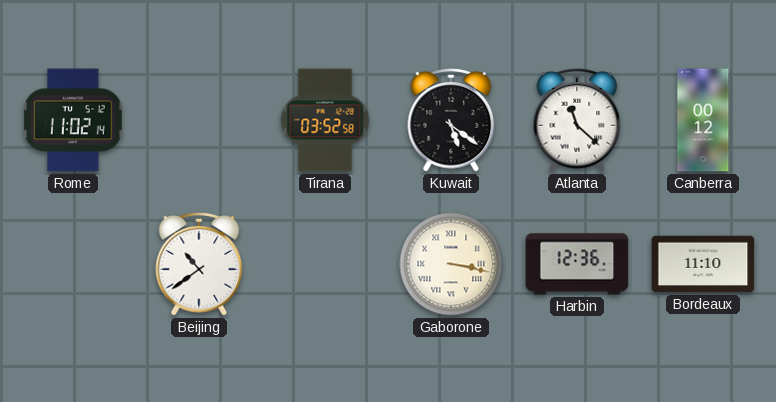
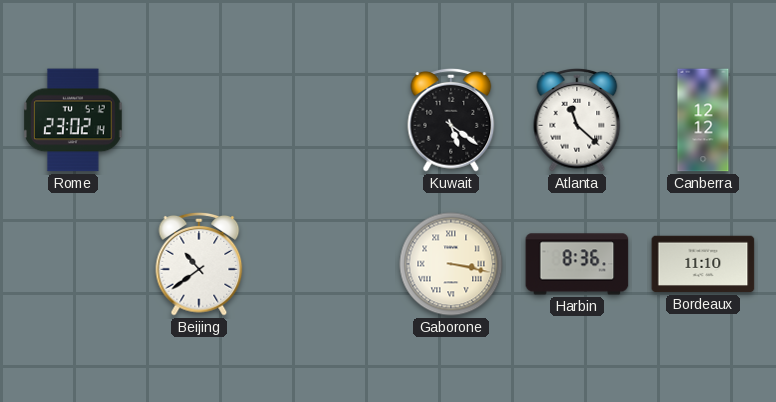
Rome: 11:02 -> 23:02 (74, 120)
Tirana: 03:52 -> none (325, 120)
Canberra: 00:12 -> 12:12 (703, 120)
Harbin: 12:36 -> 8:36 (577, 264)
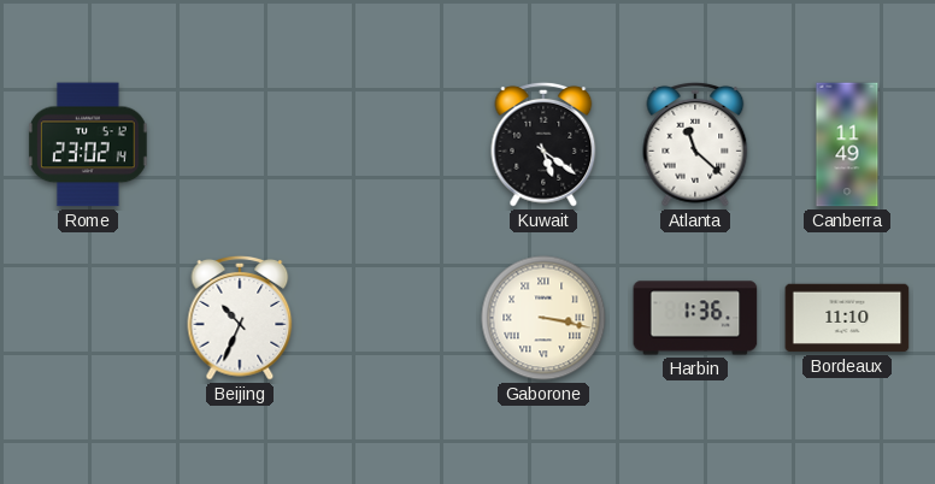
Canberra: 12:12 -> 11:49 (847, 144)
Beijing: 10:39 -> 10:34 (240, 319)
Harbin: 8:36 -> 1:36 (695, 318)
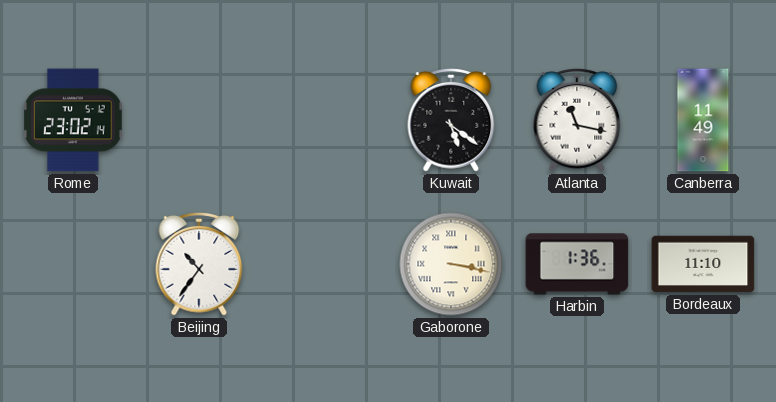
Atlanta: 11:22 -> 11:17 (577, 121)
Beijing: 10:34 -> 10:36 (199, 265)
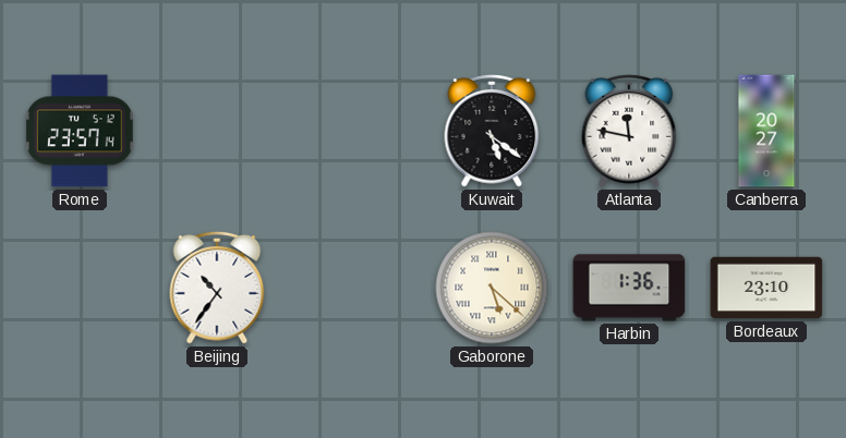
Rome: 23:02 -> 23:57 (81, 131)
Atlanta: 11:17 -> 11:47 (629, 132)
Canberra: 11:49 -> 20:27 (766, 131)
Gaborone: 3:17 -> 5:22 (492, 288)
Bordeaux: 11:10 -> 23:10 (766, 288)
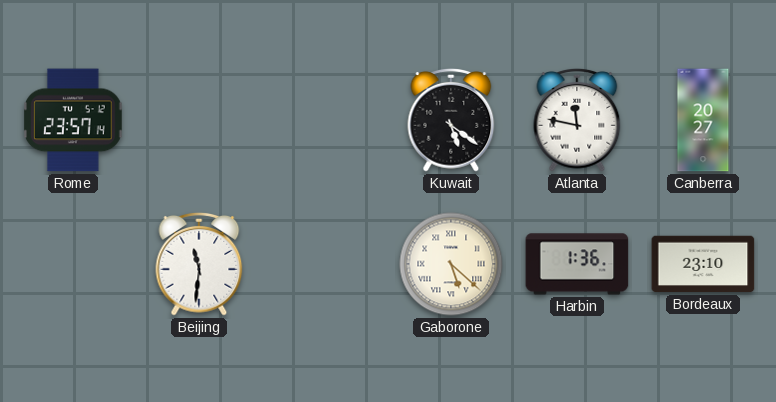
Beijing: 10:36 -> 11:31 (199, 265)
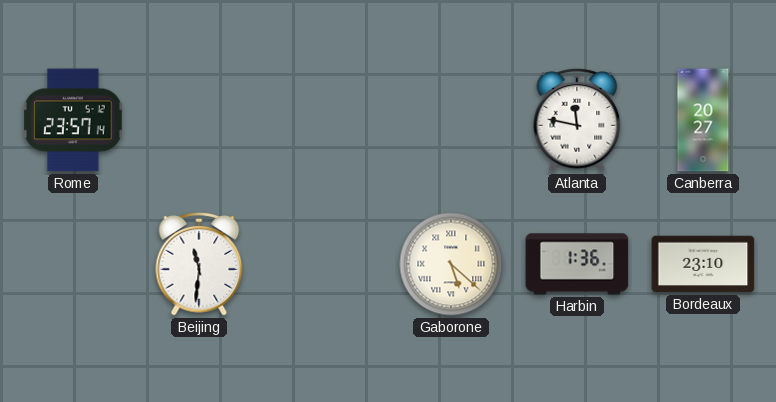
Kuwait: 5:21 -> none (451, 121)
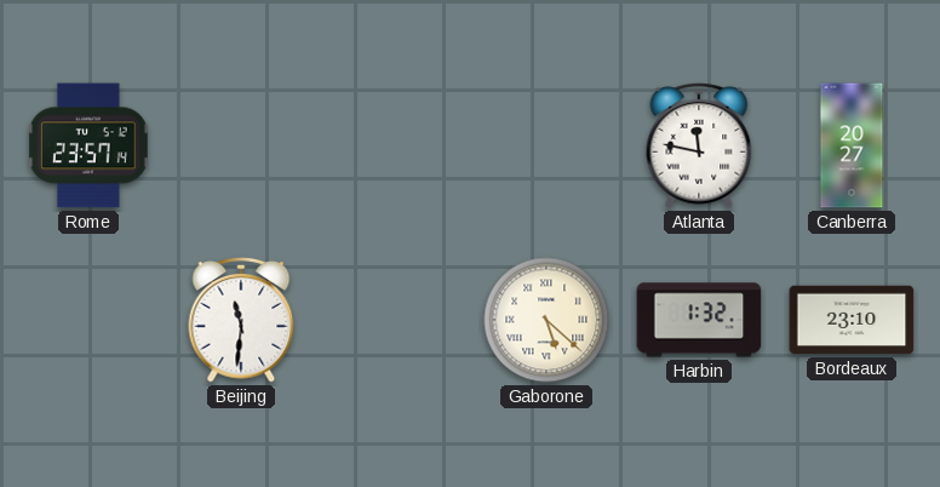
Harbin: 1:36 -> 1:32 (699, 320)
